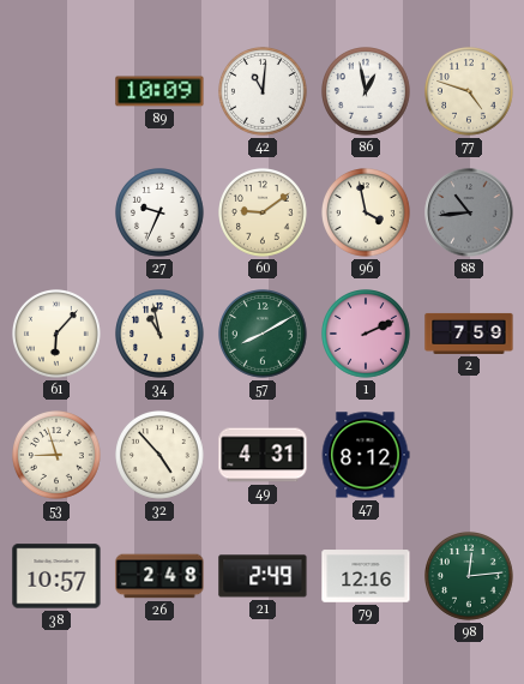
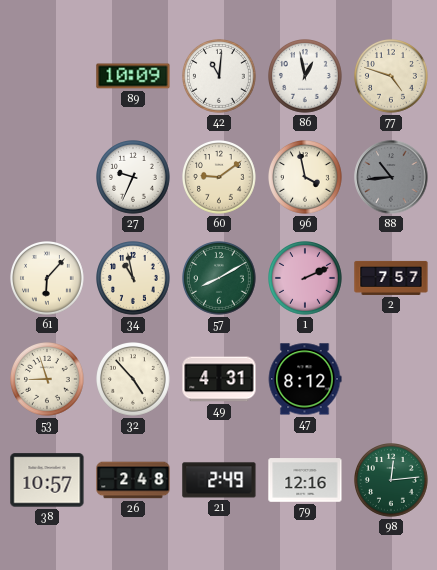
2: 7:59 -> 7:57 (391, 278)
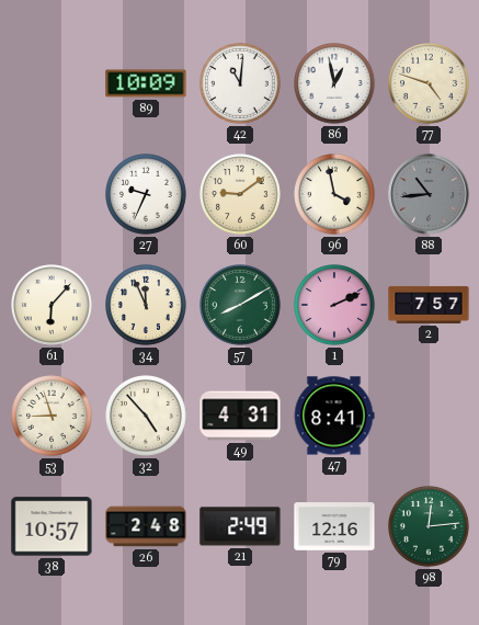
34: 10:58 -> 11:56 (147, 306)
47: 8:12 -> 8:41 (334, 416)
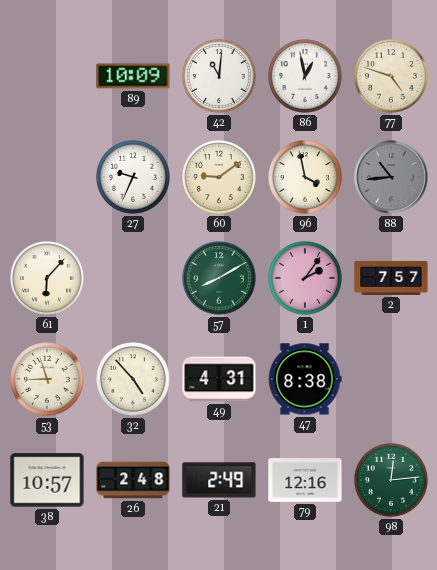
34: 11:56 -> none (147, 306)
1: 2:11 -> 2:06 (306, 279)
47: 8:41 -> 8:38 (305, 379)
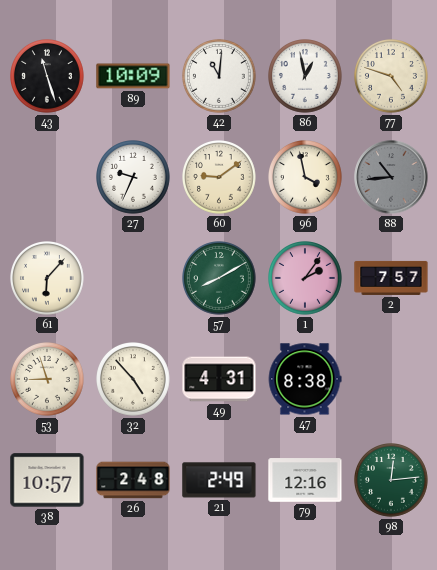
43: none -> 11:27 (48, 77)
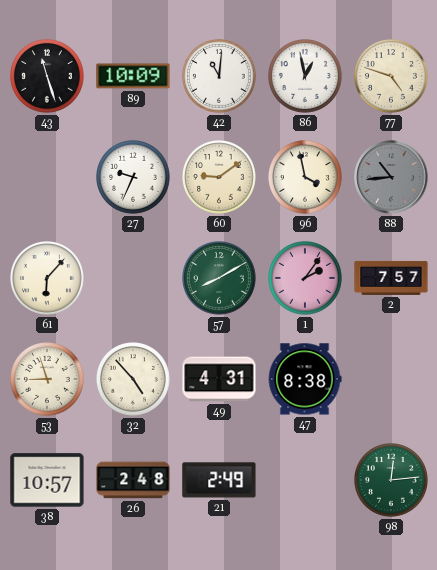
79: 12:16 -> none (305, 480)
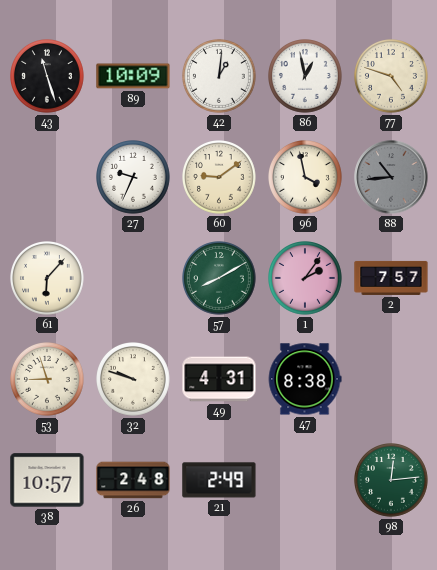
42: 11:01 -> 1:01 (220, 77)
32: 4:53 -> 9:48 (134, 380)
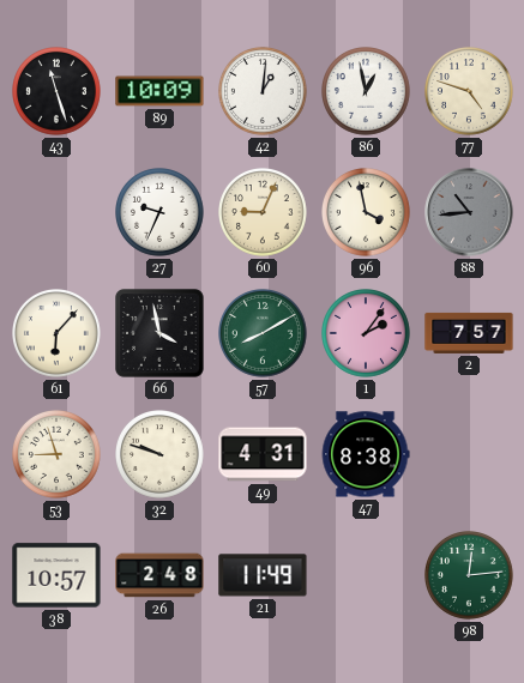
60: 9:09 -> 9:04 (264, 213)
66: none -> 3:58 (161, 334)
21: 2:49 -> 11:49 (263, 575)
